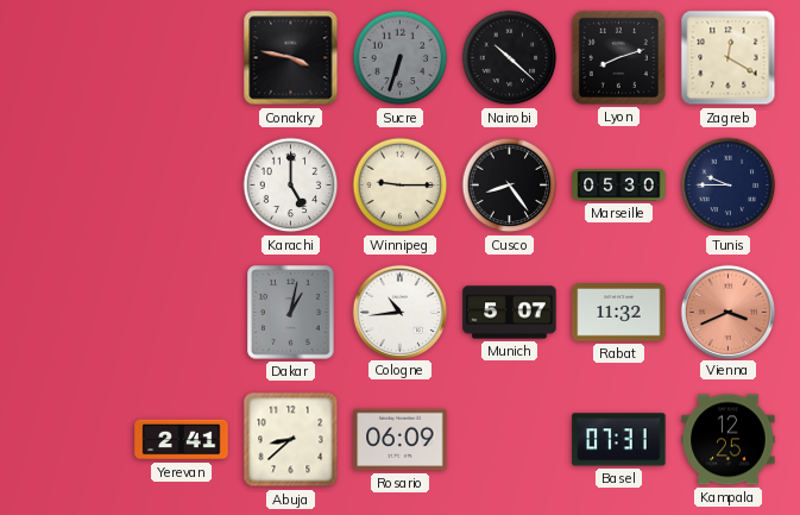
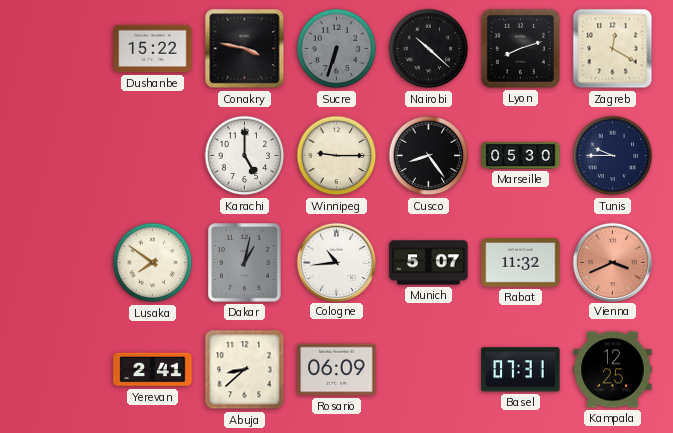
Dushanbe: none -> 15:22 (153, 49)
Lusaka: none -> 7:51 (153, 263)
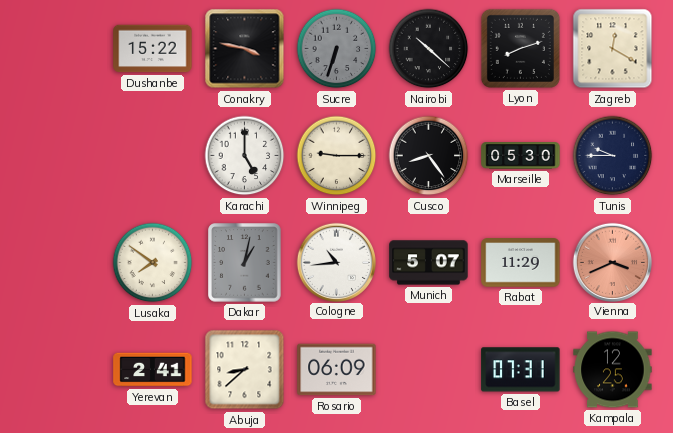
Rabat: 11:32 -> 11:29 (521, 263)
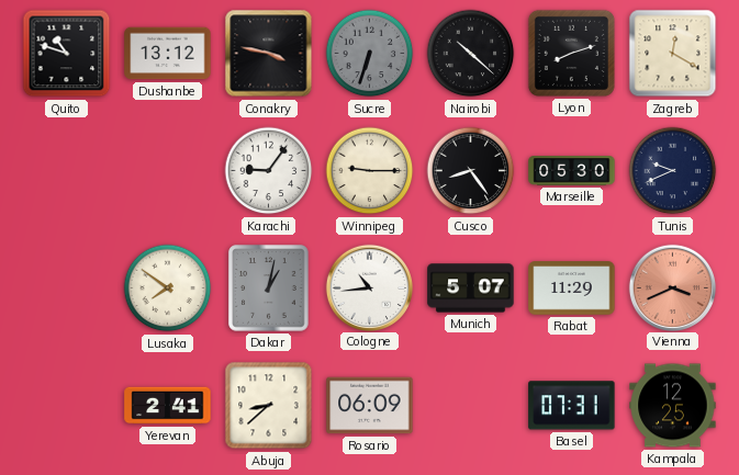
Quito: none -> 10:48 (67, 54)
Dushanbe: 15:22 -> 13:12 (168, 54)
Karachi: 5:00 -> 9:06 (269, 171)
Tunis: 9:45 -> 9:41 (673, 171)
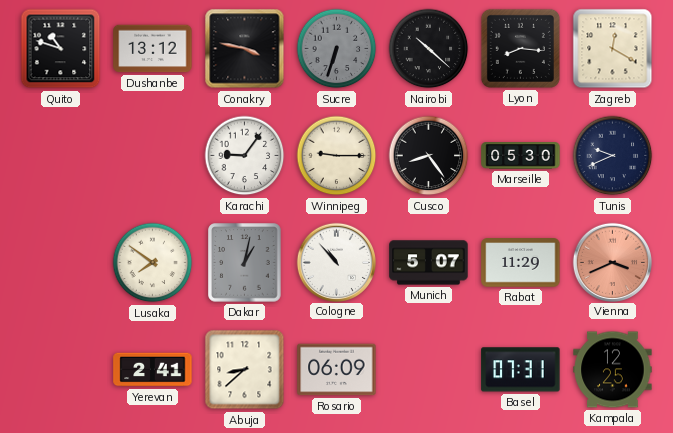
Lyon: 8:12 -> 8:16 (520, 48)
Cologne: 10:44 -> 10:53 (336, 262)
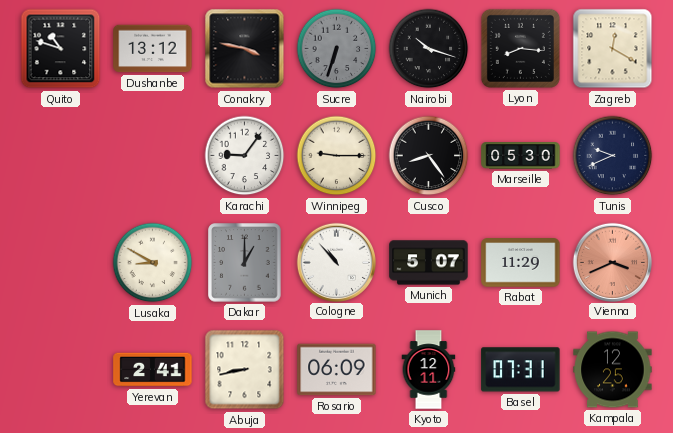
Nairobi: 10:22 -> 10:18 (429, 49)
Lusaka: 7:51 -> 8:50 (153, 263)
Dakar: 1:02 -> 1:00 (245, 263)
Abuja: 8:38 -> 8:43 (245, 370)
Kyoto: none -> 12:11 (429, 370)
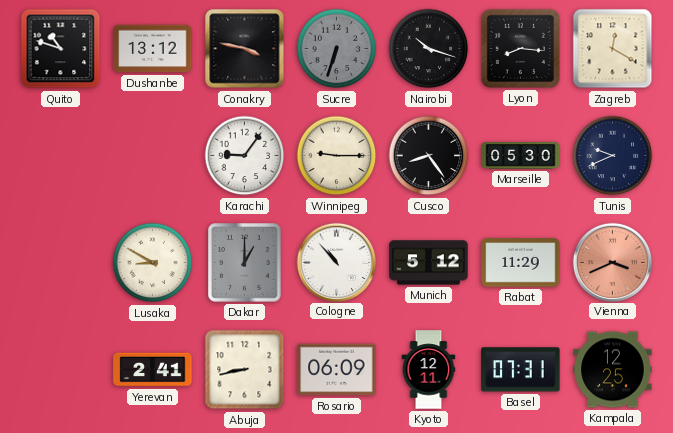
Munich: 5:07 -> 5:12 (429, 263)
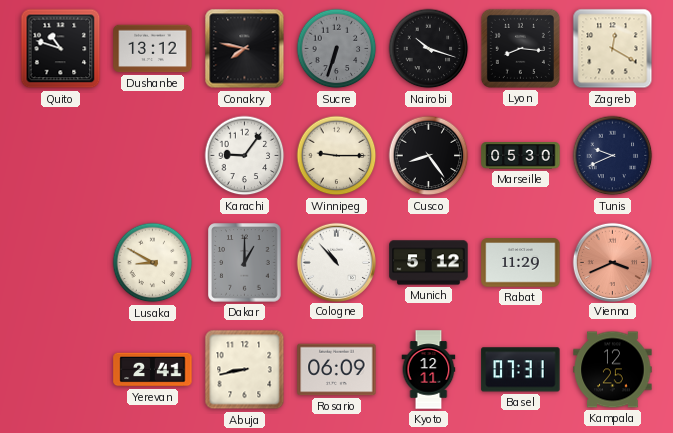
Conakry: 3:47 -> 7:47 (245, 49)
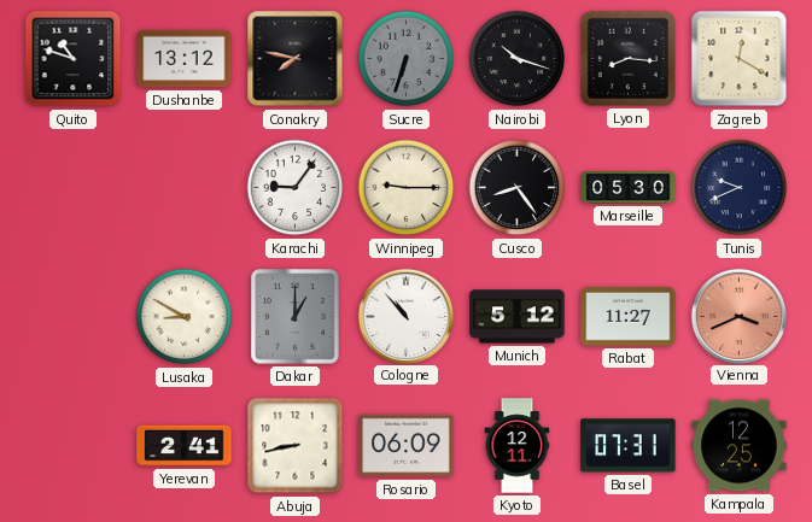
Rabat: 11:29 -> 11:27 (629, 317)
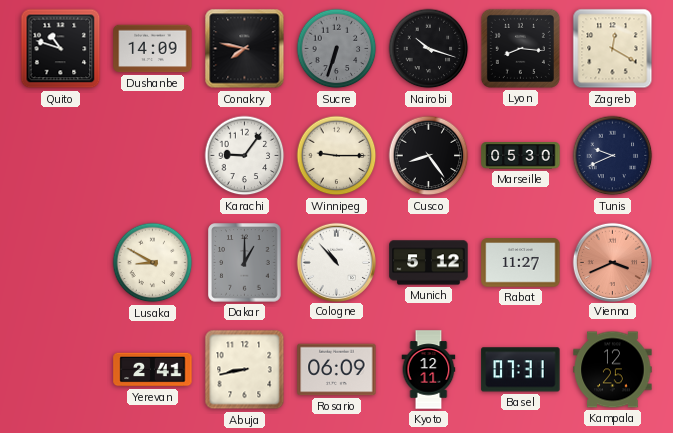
Dushanbe: 13:12 -> 14:09 (153, 49)
